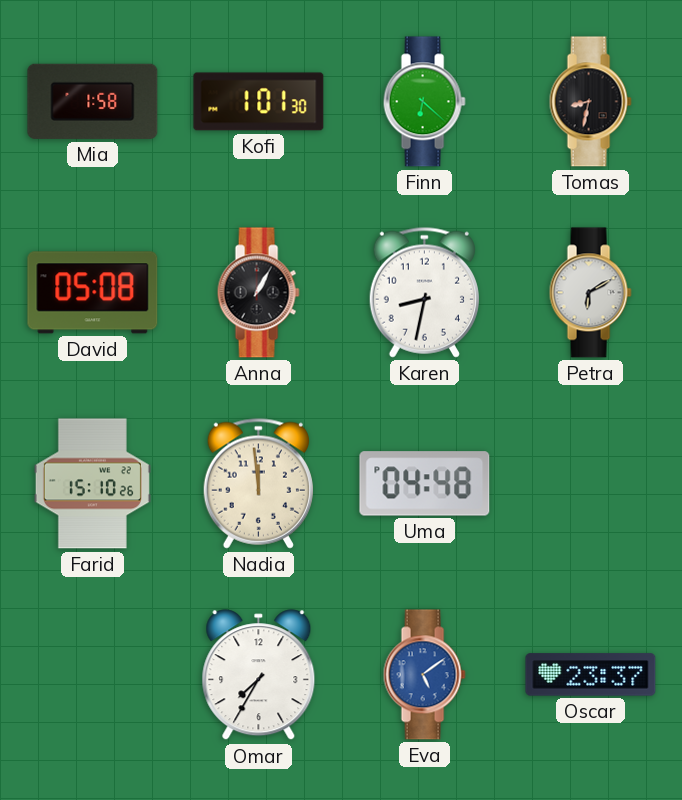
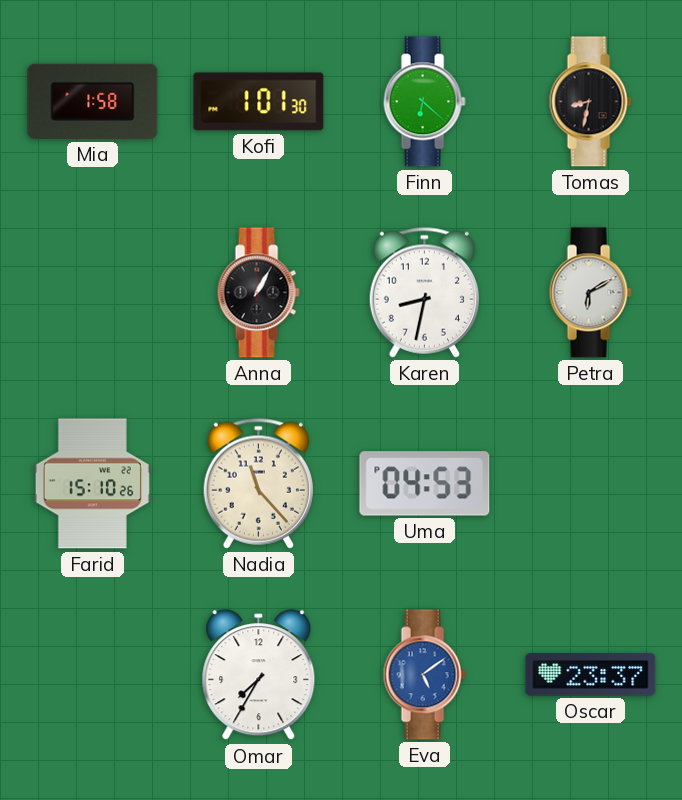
David: 05:08 -> none (93, 293)
Nadia: 11:59 -> 11:23 (258, 483)
Uma: 04:48 -> 04:53 (425, 484)
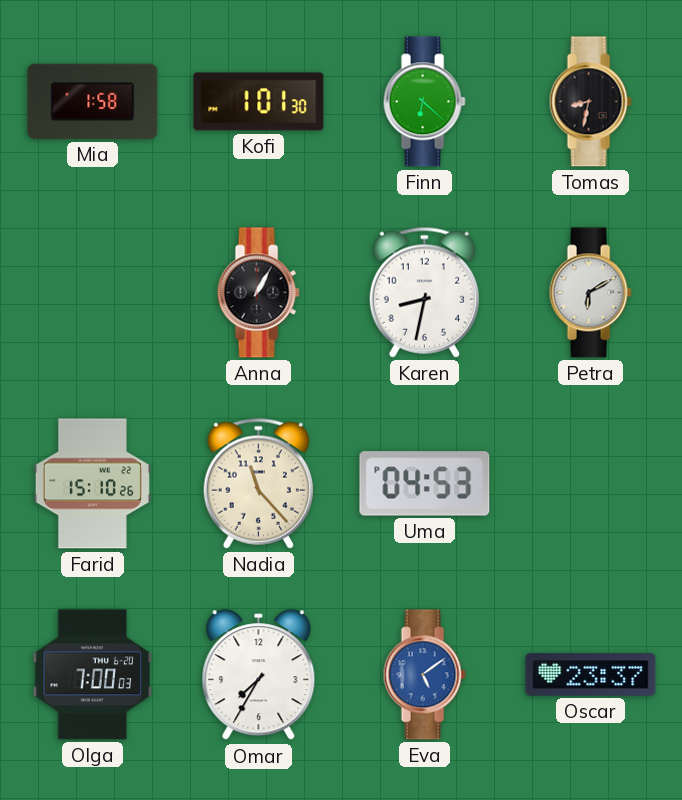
Olga: none -> 7:00 (93, 675)
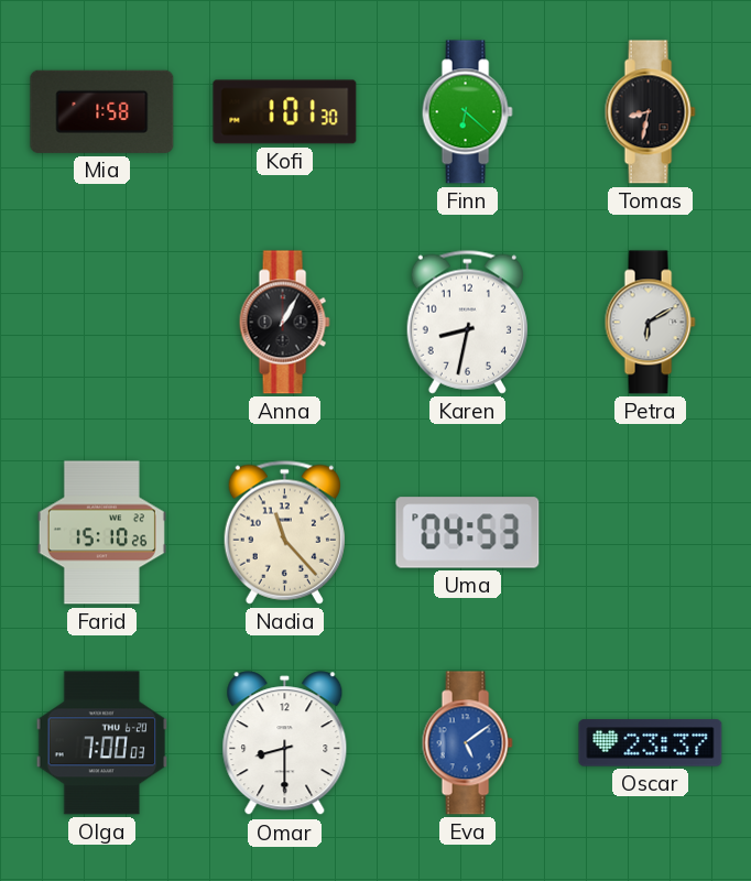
Omar: 7:35 -> 8:30 (285, 743)
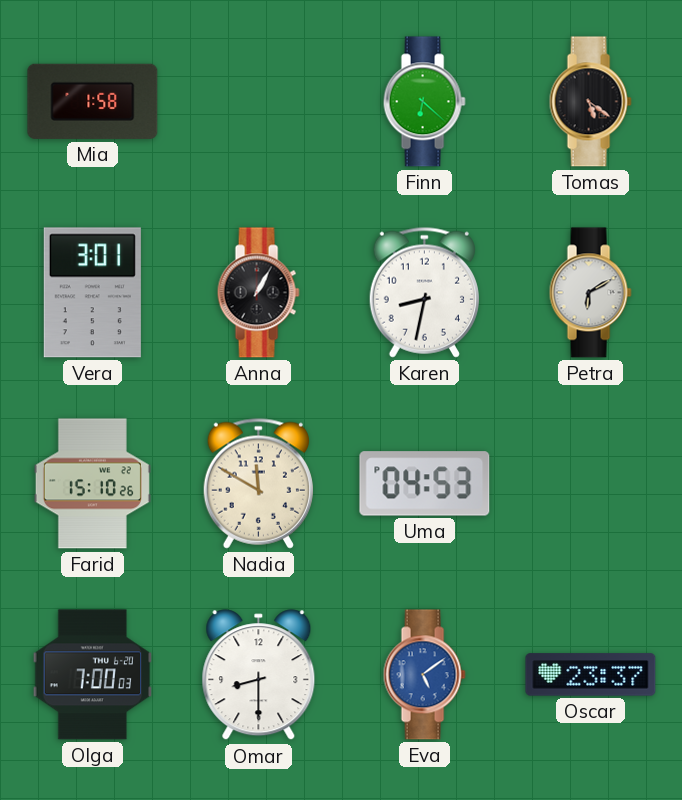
Kofi: 1:01 -> none (285, 112)
Tomas: 8:32 -> 5:21 (590, 102)
Vera: none -> 3:01 (92, 293)
Nadia: 11:23 -> 11:50 (258, 483)
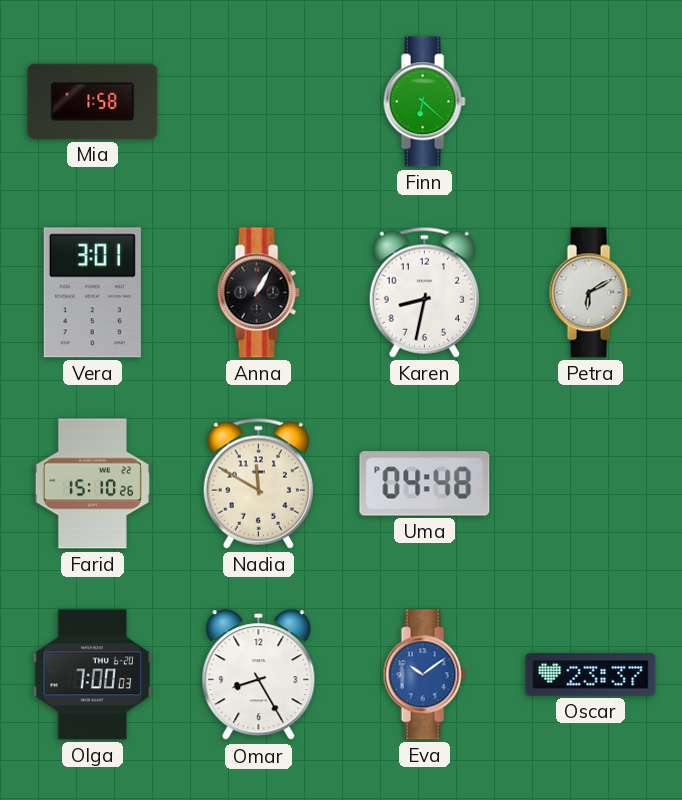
Tomas: 5:21 -> none (590, 102)
Uma: 04:53 -> 04:48 (425, 484)
Omar: 8:30 -> 8:25 (259, 675)
Eva: 5:09 -> 10:09 (424, 675)
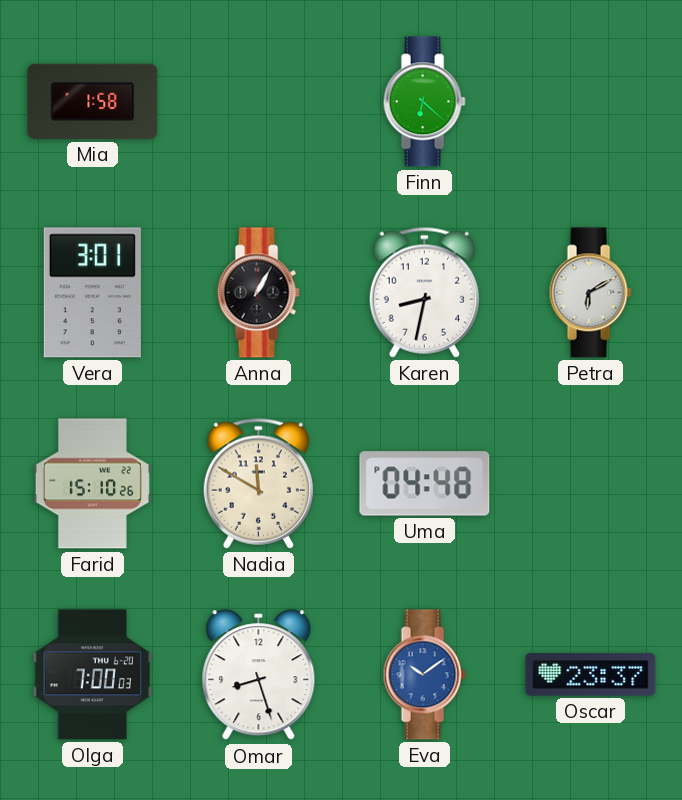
Omar: 8:25 -> 8:27 (259, 675)
